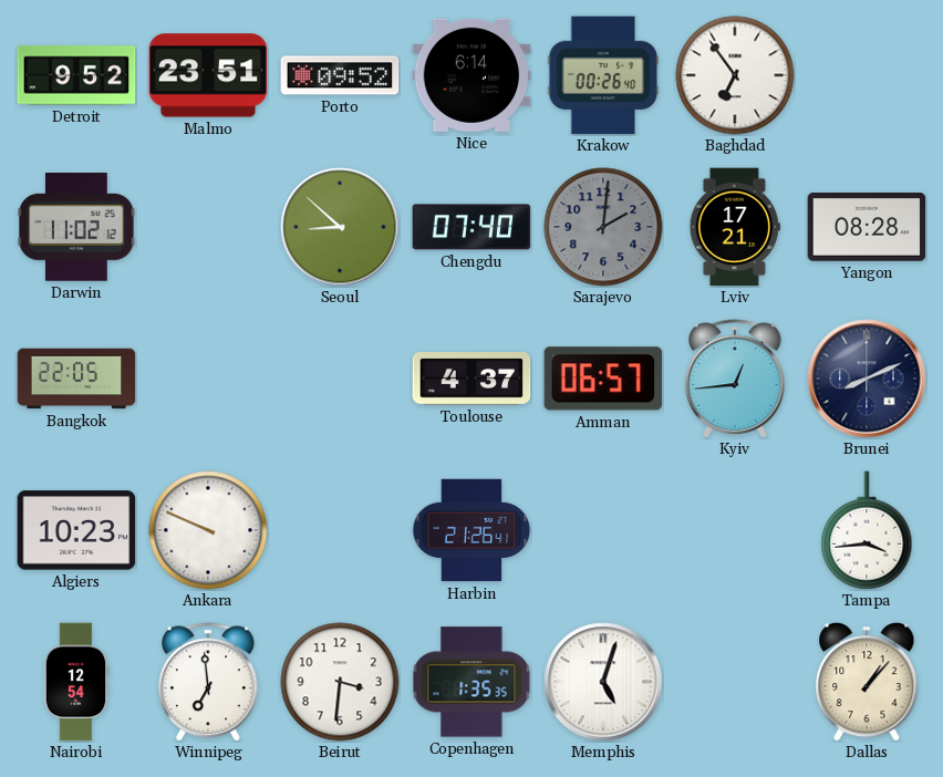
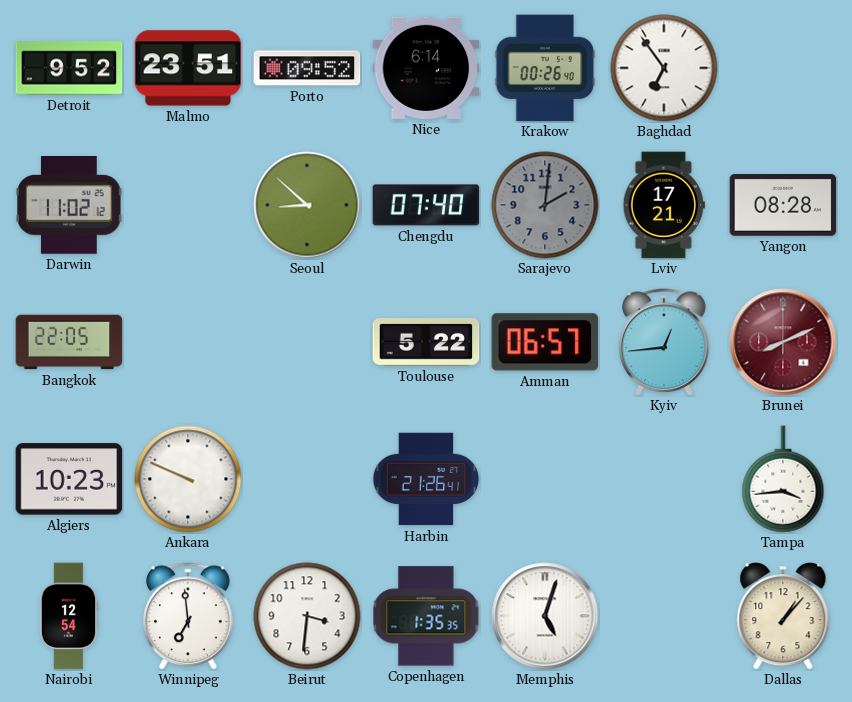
Toulouse: 4:37 -> 5:22 (426, 343)
Brunei dial: navy -> burgundy (783, 342)
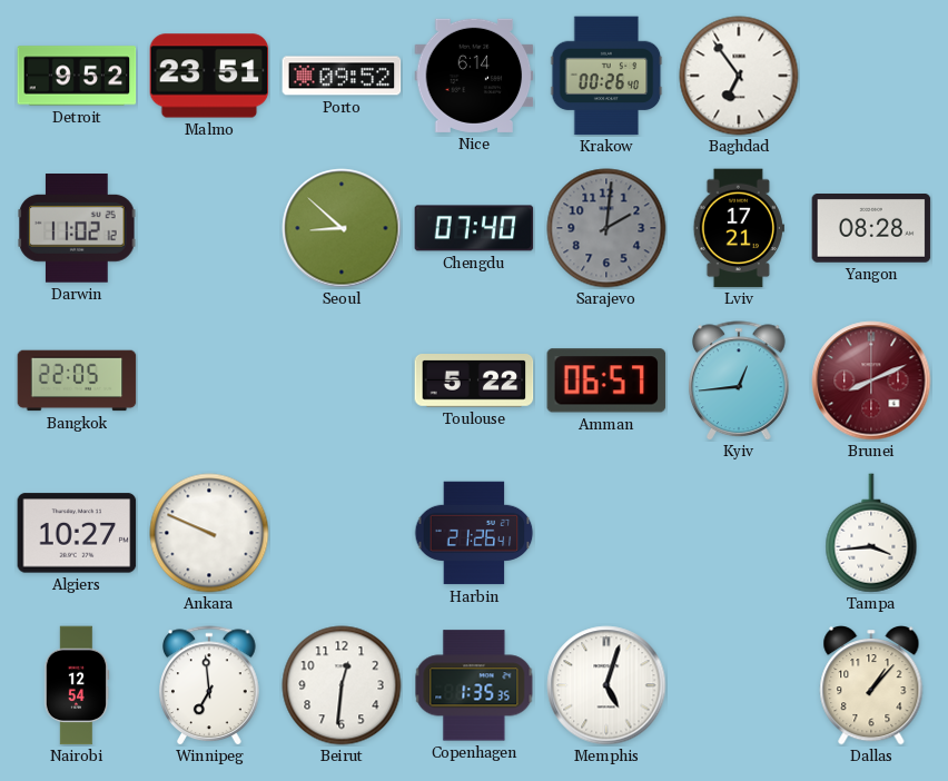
Algiers: 10:23 -> 10:27 (77, 533)
Beirut: 3:31 -> 12:31 (342, 685)
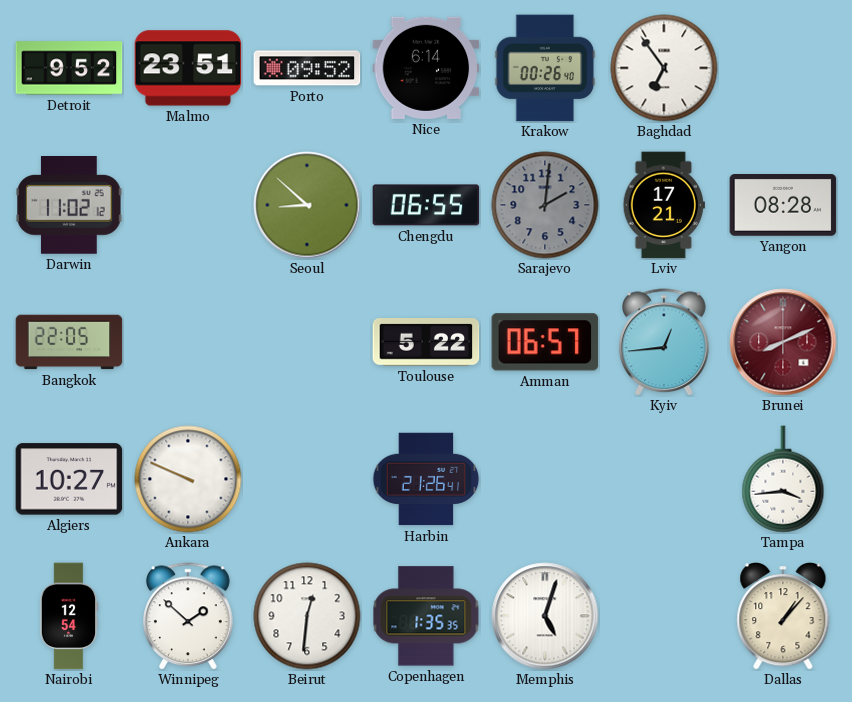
Chengdu: 07:40 -> 06:55 (426, 205)
Winnipeg: 6:59 -> 1:52 (189, 616)
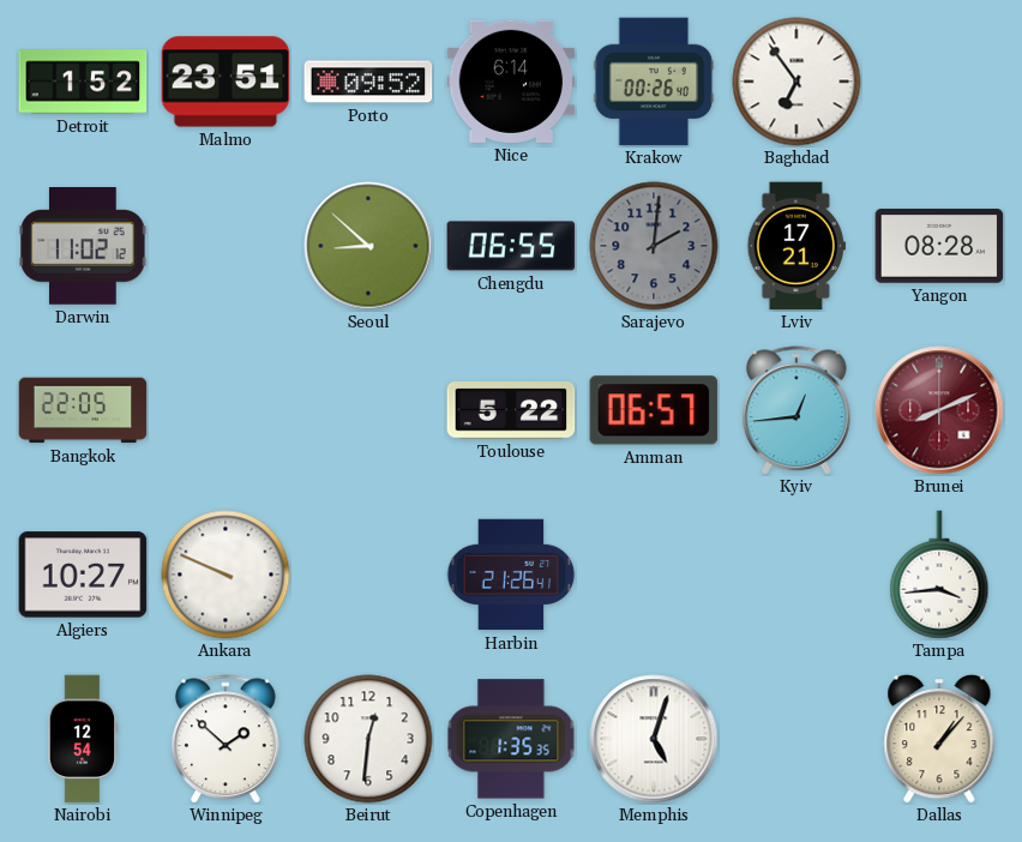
Detroit: 9:52 -> 1:52 (83, 82)
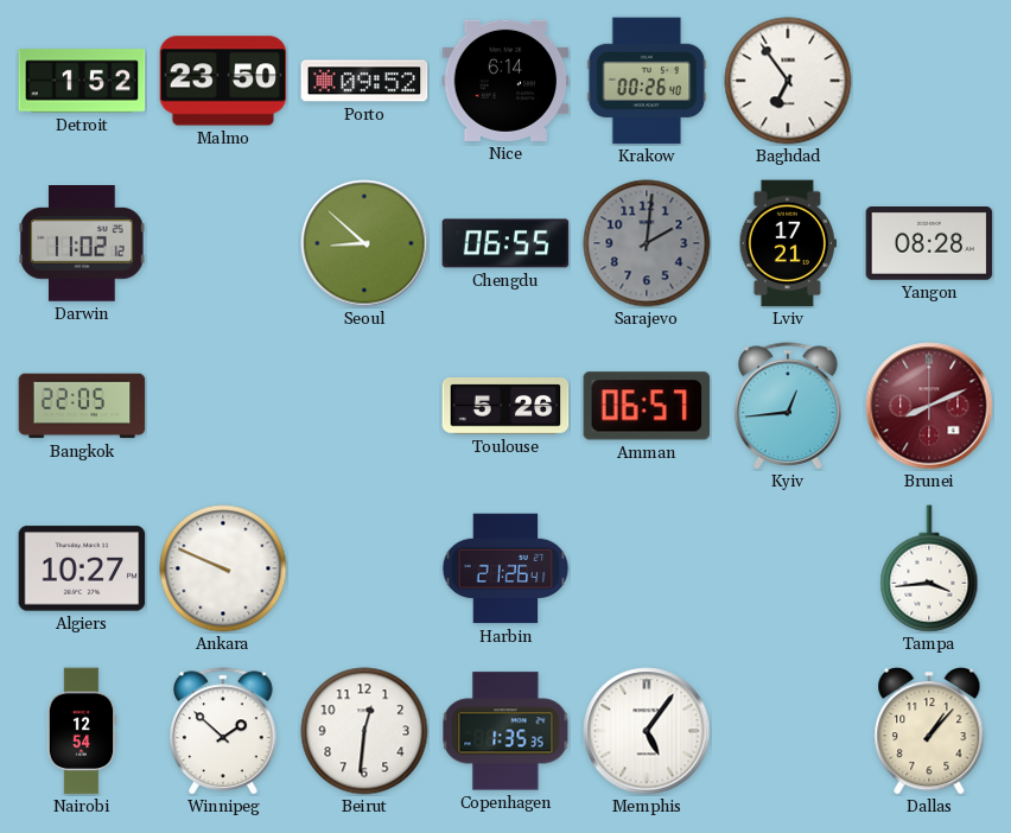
Malmo: 23:51 -> 23:50 (223, 81)
Toulouse: 5:22 -> 5:26 (506, 407)
Memphis: 5:03 -> 5:06 (647, 731)
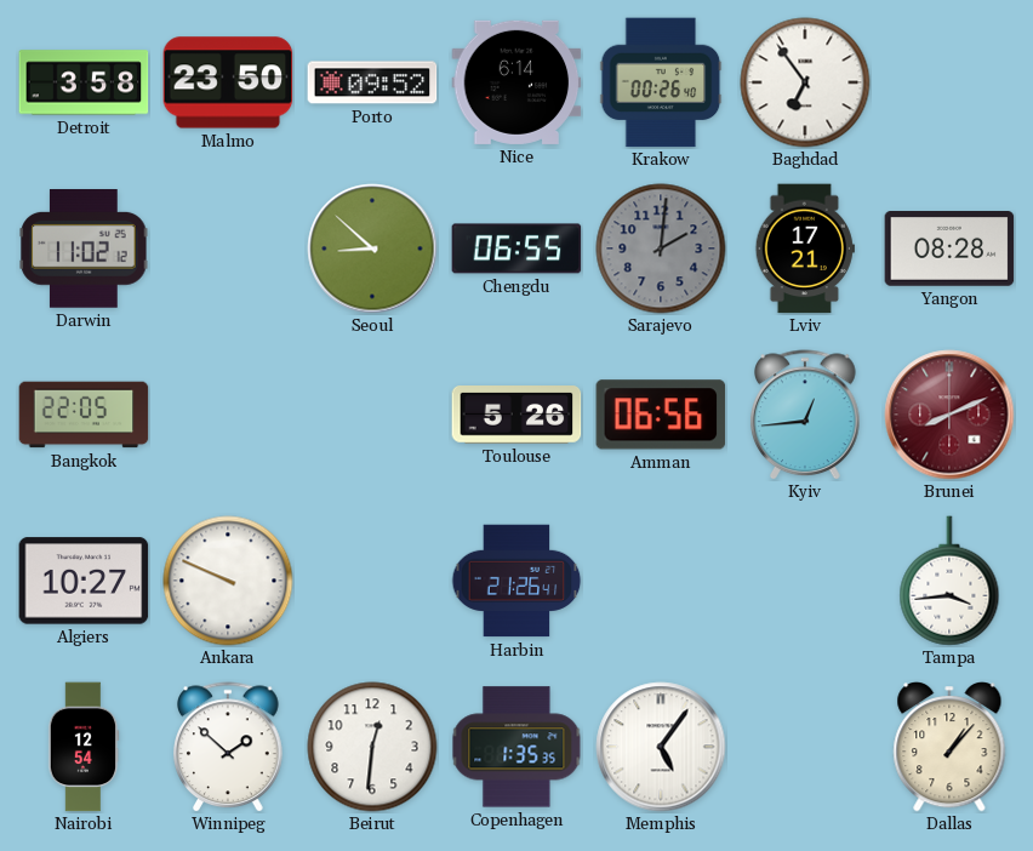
Detroit: 1:52 -> 3:58 (84, 82)
Amman: 06:57 -> 06:56 (661, 415)
